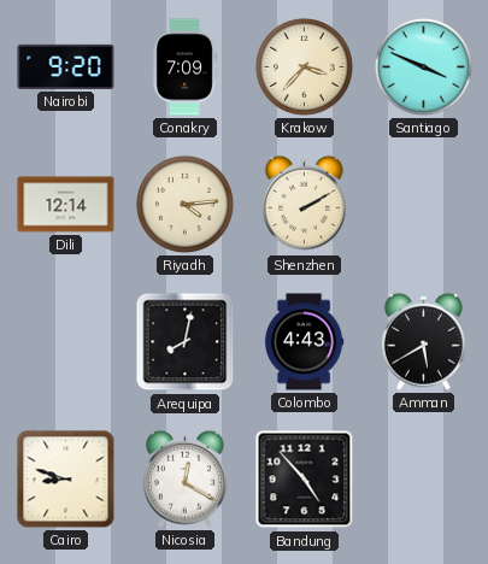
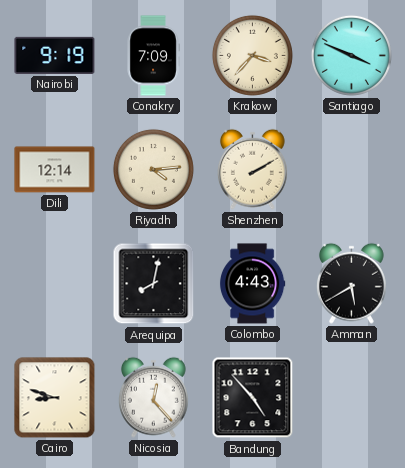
Nairobi: 9:20 -> 9:19 (55, 55)
Nicosia: 12:20 -> 12:23 (153, 397)
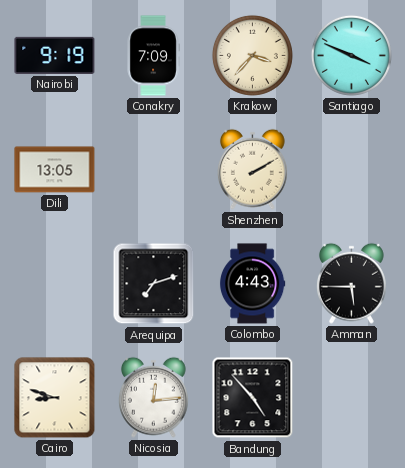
Dili: 12:14 -> 13:05 (55, 170)
Riyadh: 4:14 -> none (153, 169)
Arequipa: 8:02 -> 7:12 (154, 284)
Amman: 5:40 -> 5:45 (351, 283)
Nicosia: 12:23 -> 12:14 (153, 397)
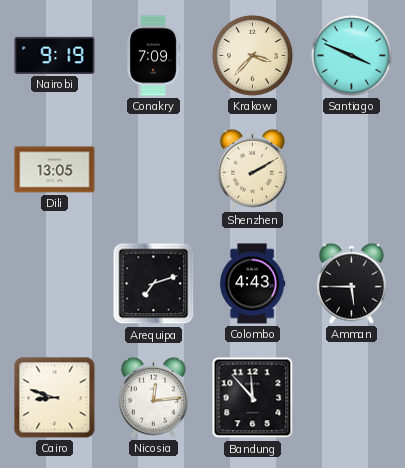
Bandung: 4:53 -> 11:53 (253, 398)
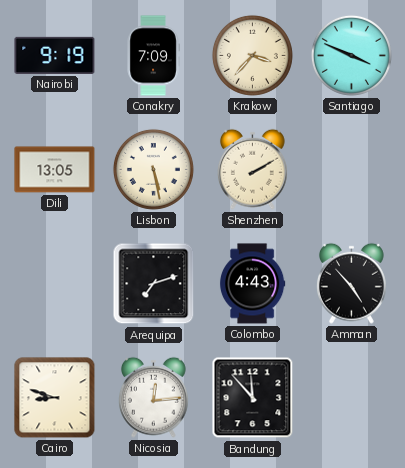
Lisbon: none -> 5:28 (153, 169)
Amman: 5:45 -> 4:53 (351, 283)
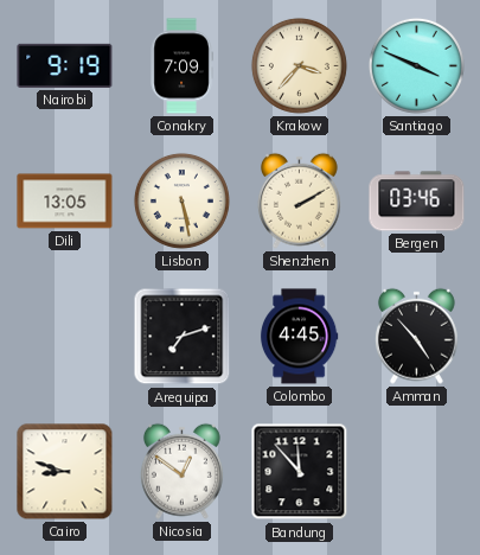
Bergen: none -> 03:46 (417, 202)
Colombo: 4:43 -> 4:45 (299, 337)
Nicosia: 12:14 -> 12:51 (181, 471)
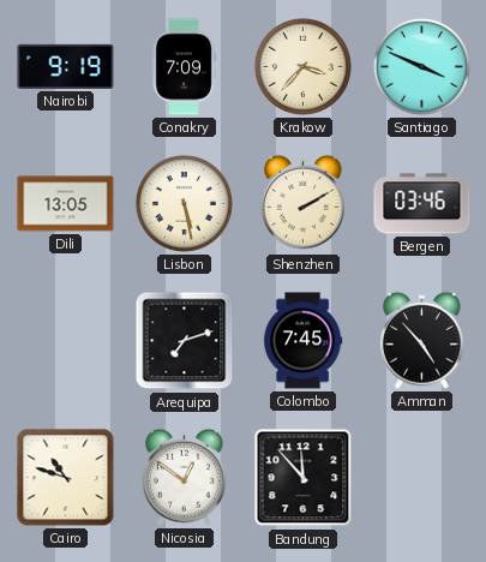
Colombo: 4:45 -> 7:45 (302, 341)
Cairo: 8:48 -> 10:48 (66, 478)
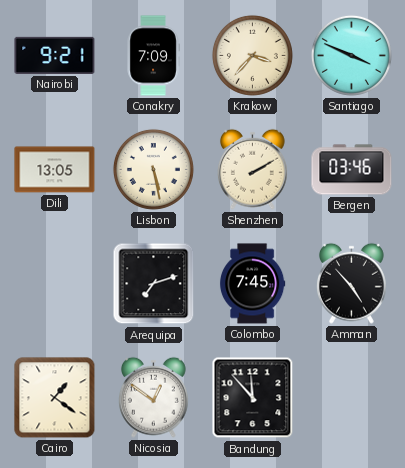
Nairobi: 9:19 -> 9:21 (55, 55)
Cairo: 10:48 -> 1:21 (55, 398)
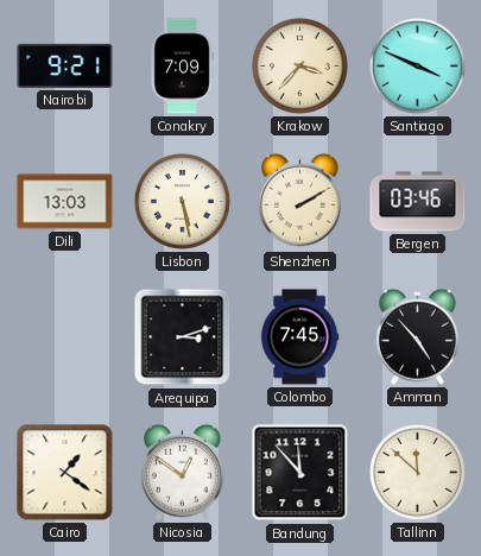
Dili: 13:05 -> 13:03 (65, 202)
Arequipa: 7:12 -> 3:12 (183, 337)
Tallinn: none -> 11:52 (417, 472)
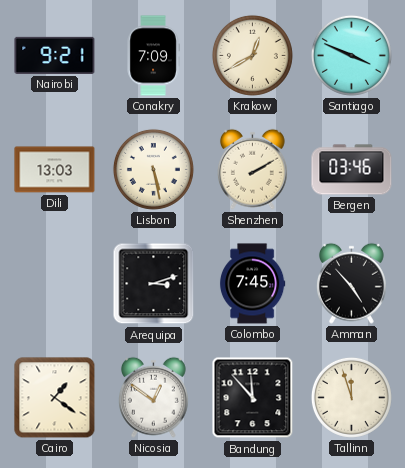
Krakow: 3:37 -> 12:40 (252, 55)
Tallinn: 11:52 -> 11:57 (351, 397)
